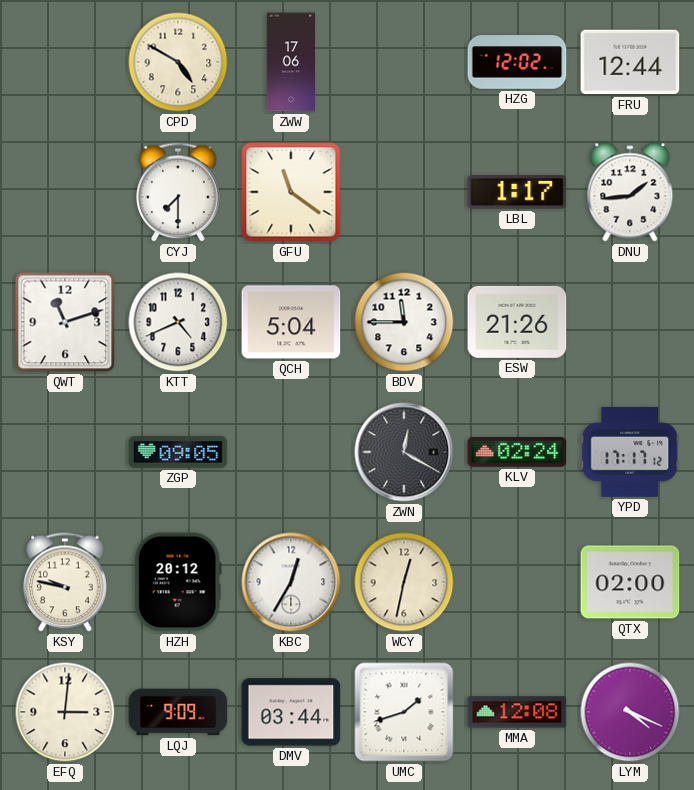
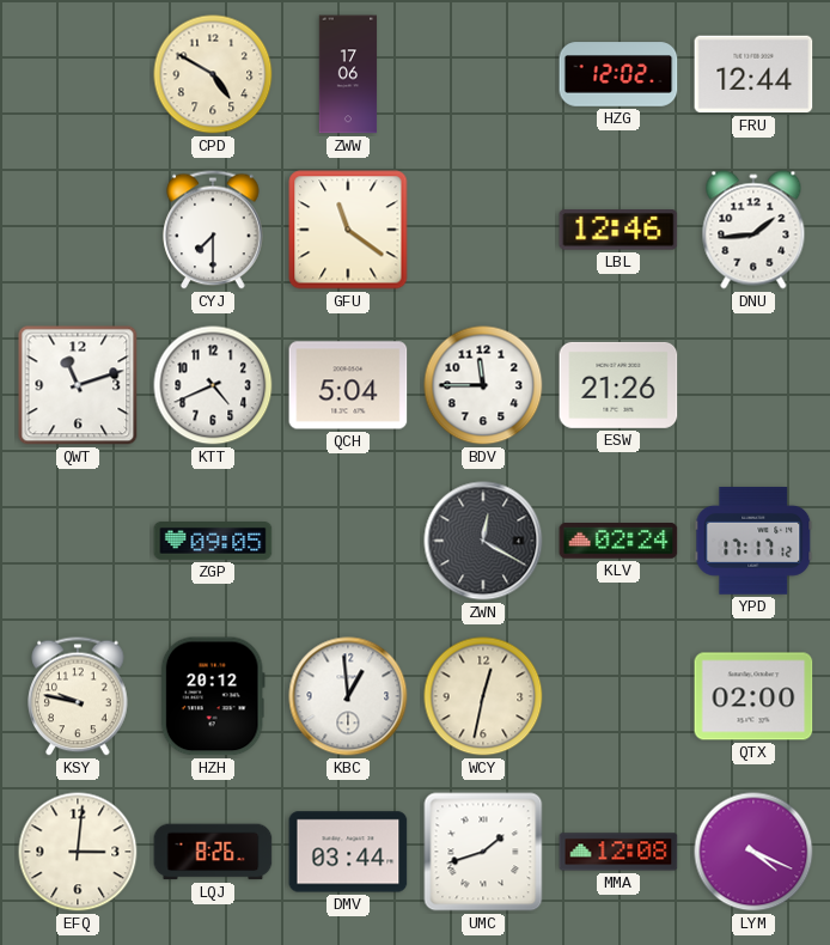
LBL: 1:17 -> 12:46 (618, 230)
KBC: 12:35 -> 12:59 (348, 696)
LQJ: 9:09 -> 8:26 (213, 852)
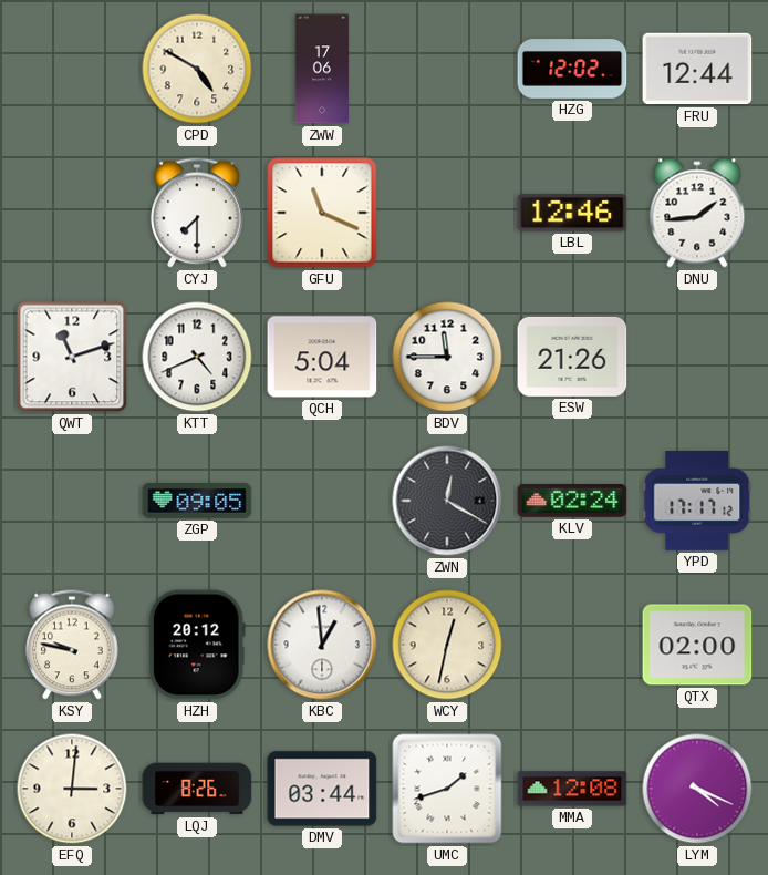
GFU: 11:21 -> 11:19 (322, 213)
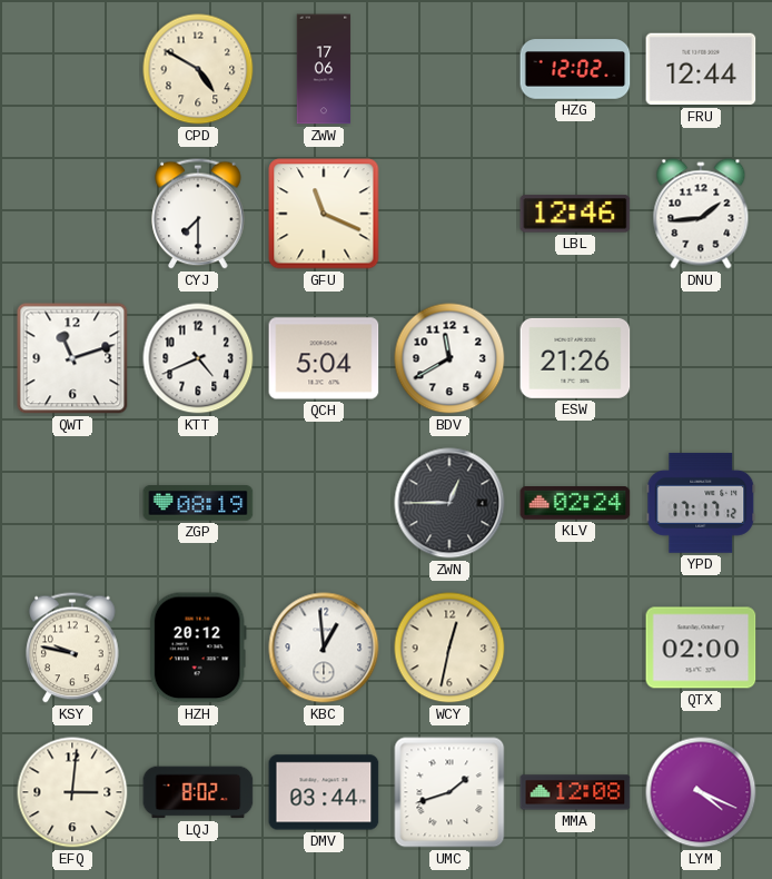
BDV: 11:45 -> 11:40 (449, 358)
ZGP: 09:05 -> 08:19 (198, 504)
ZWN: 12:20 -> 12:45 (449, 503)
LQJ: 8:26 -> 8:02 (198, 792)
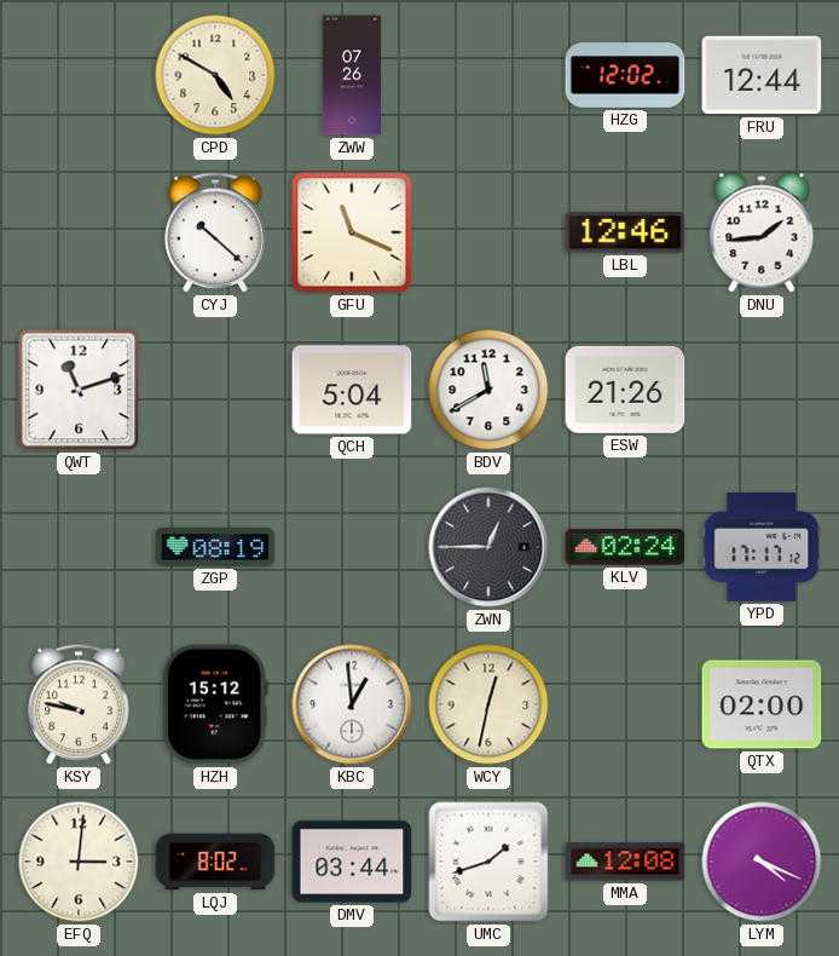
ZWW: 17:06 -> 07:26 (352, 75)
CYJ: 7:30 -> 10:22 (215, 232)
KTT: 4:41 -> none (198, 358)
HZH: 20:12 -> 15:12 (215, 704)
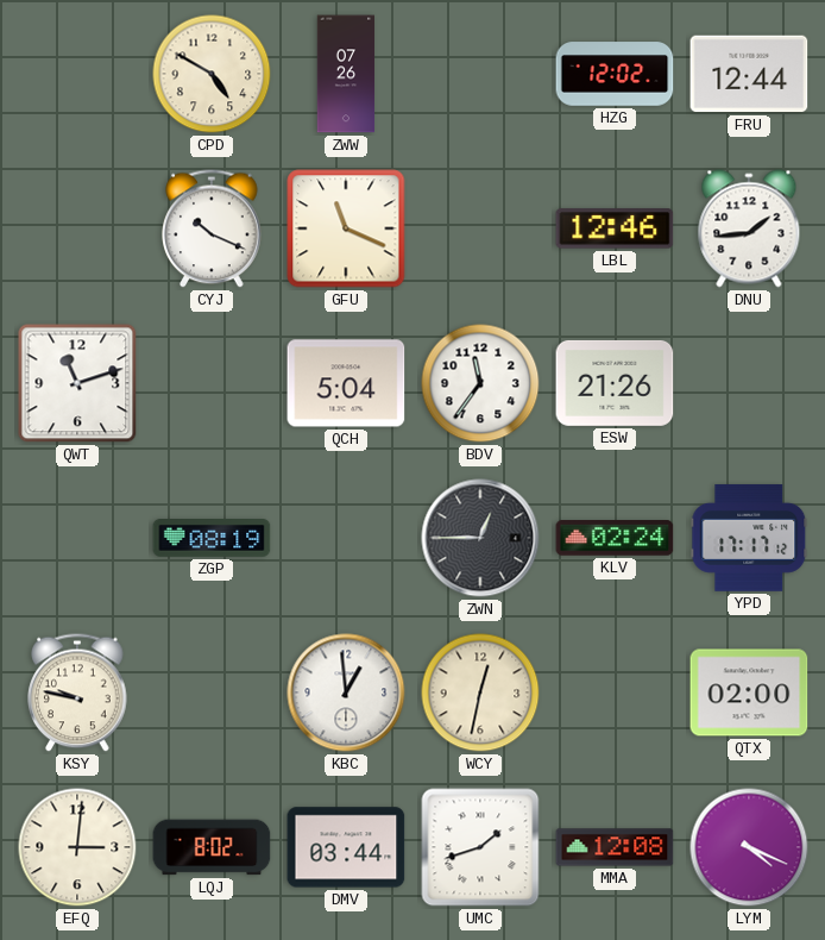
CYJ: 10:22 -> 10:19 (212, 228)
BDV: 11:40 -> 11:36 (480, 383)
HZH: 15:12 -> none (215, 704)
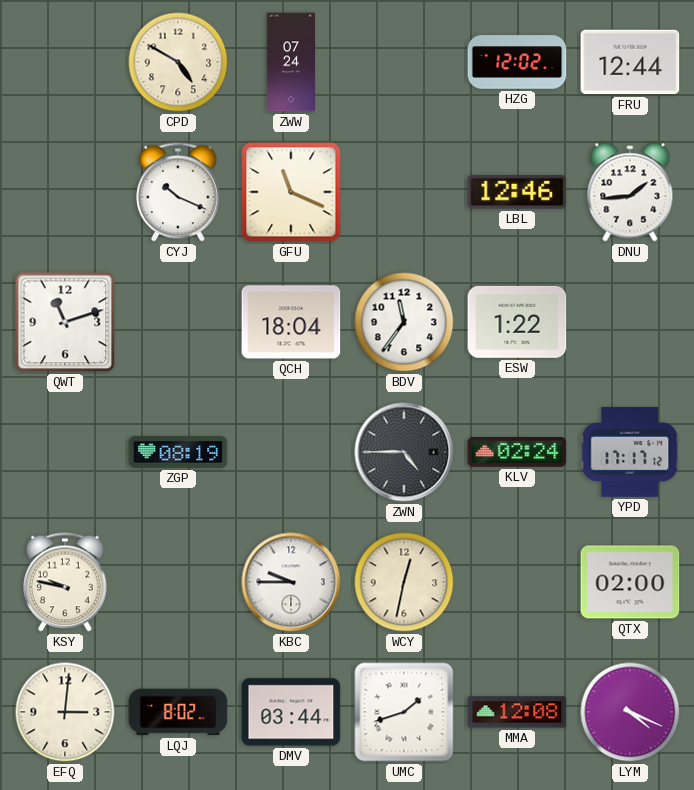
ZWW: 07:26 -> 07:24 (291, 62)
QCH: 5:04 -> 18:04 (291, 322)
ESW: 21:26 -> 1:22 (517, 322)
ZWN: 12:45 -> 4:45 (404, 452)
KBC: 12:59 -> 9:45 (291, 582)
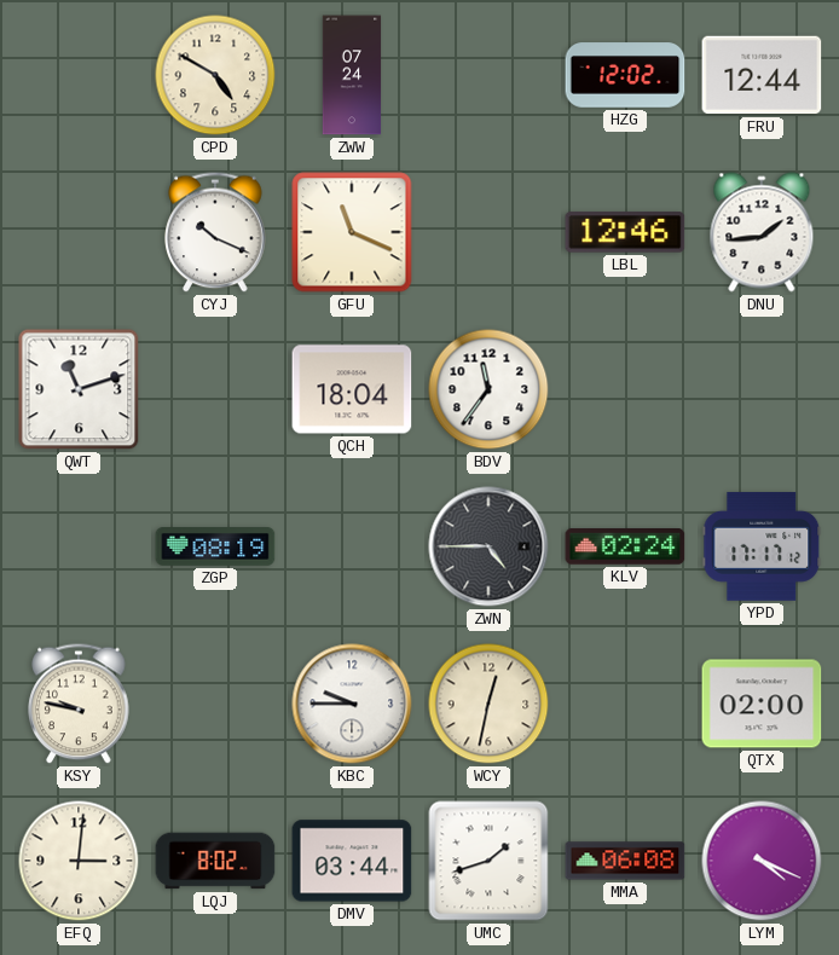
ESW: 1:22 -> none (517, 322)
MMA: 12:08 -> 06:08 (625, 861)
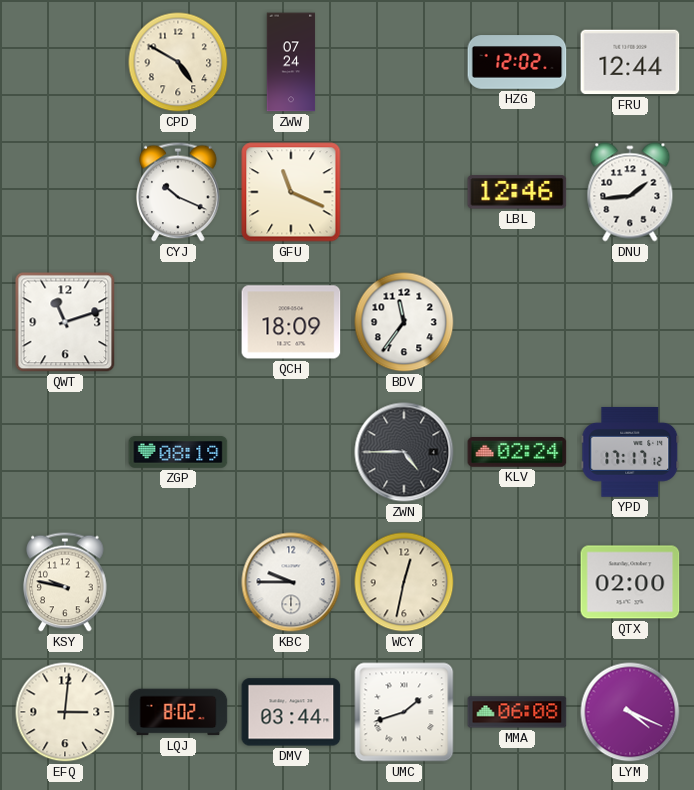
QCH: 18:04 -> 18:09 (291, 322)
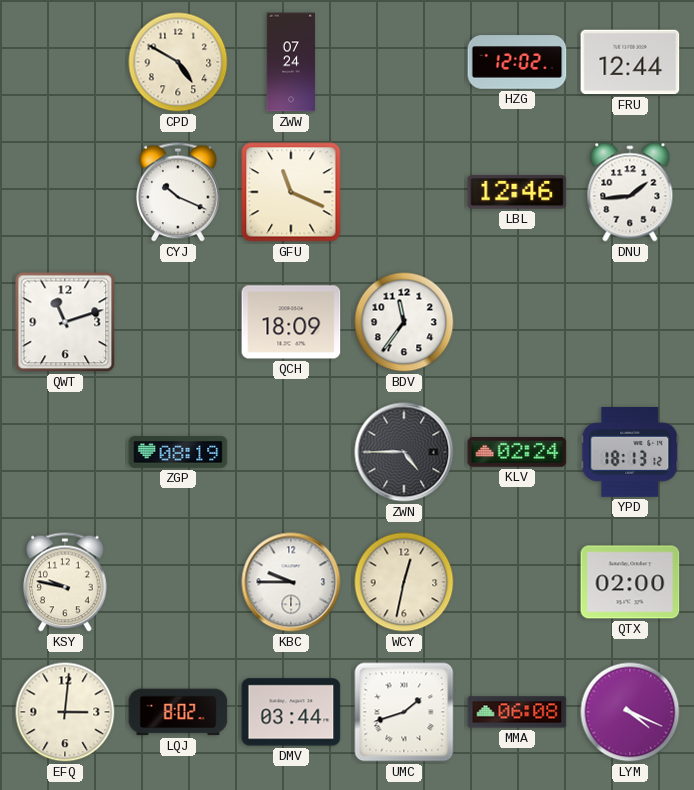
YPD: 17:17 -> 18:13 (630, 452)
